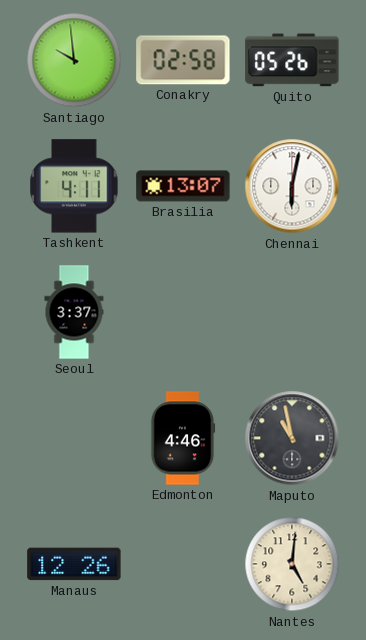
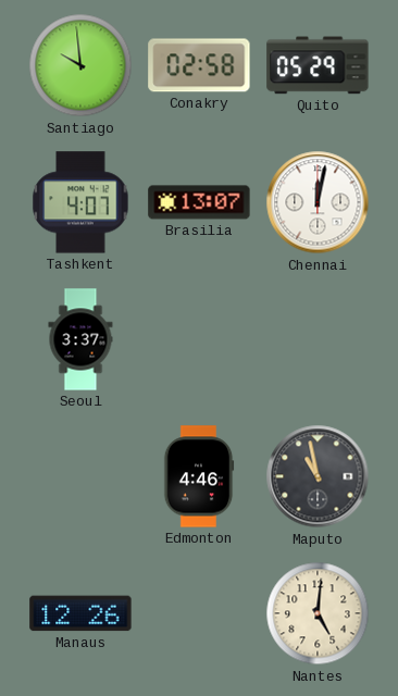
Quito: 05:26 -> 05:29 (318, 65)
Tashkent: 4:11 -> 4:07 (80, 202)
Chennai: 6:02 -> 12:02 (318, 202)
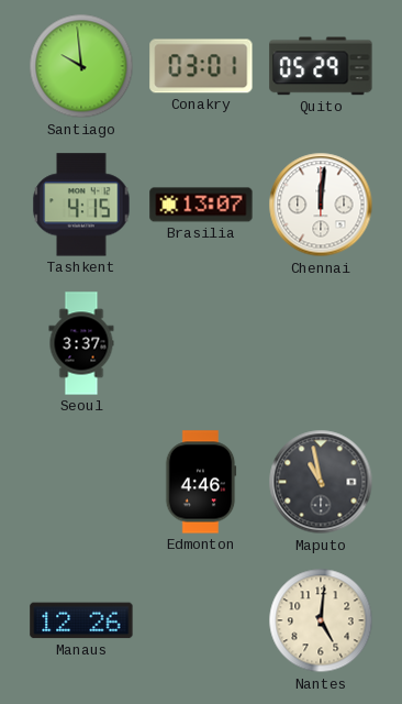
Conakry: 02:58 -> 03:01 (201, 66)
Tashkent: 4:07 -> 4:15 (81, 205)
Chennai: 12:02 -> 12:01 (321, 205)
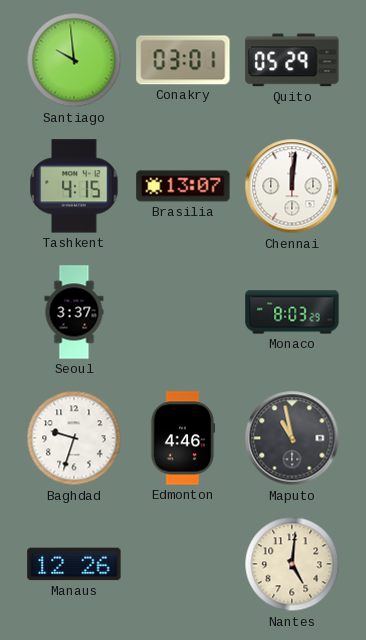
Monaco: none -> 8:03 (292, 312)
Baghdad: none -> 9:33 (74, 438)
